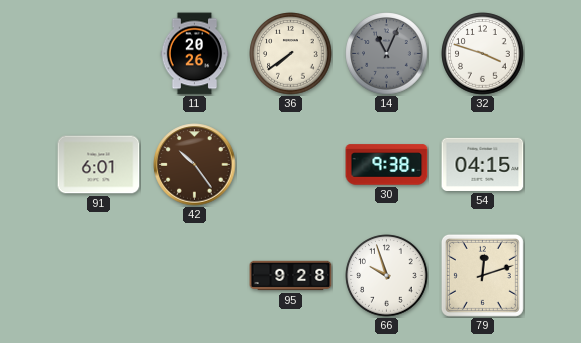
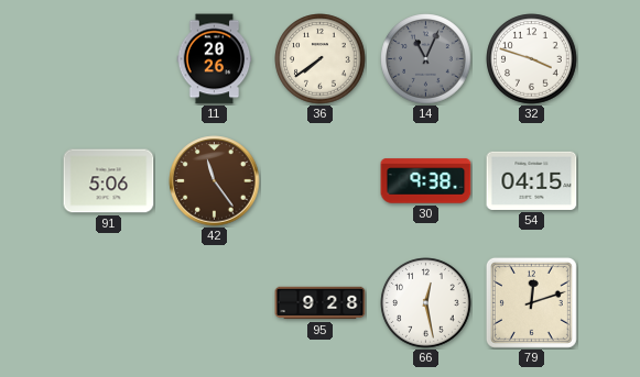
91: 6:01 -> 5:06 (109, 181)
42: 10:24 -> 11:24 (215, 181)
66: 9:57 -> 12:28 (426, 303)
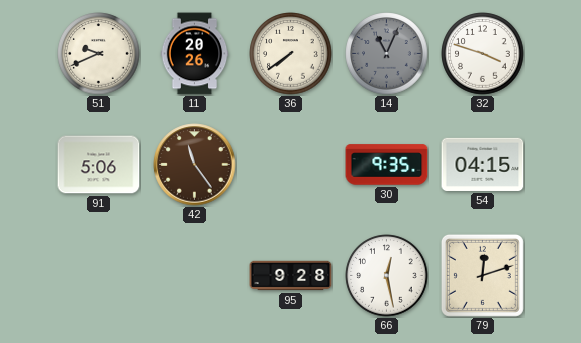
51: none -> 9:41 (99, 54)
30: 9:38 -> 9:35 (387, 165)
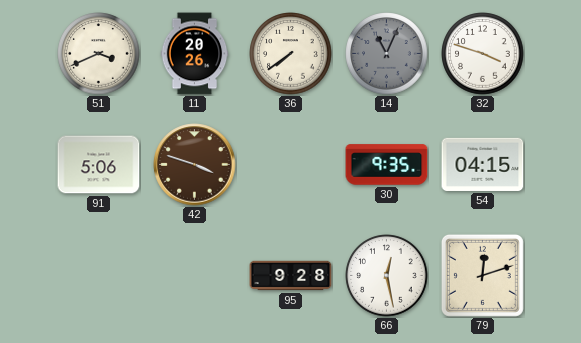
51: 9:41 -> 3:41 (99, 54)
42: 11:24 -> 3:48 (195, 165)
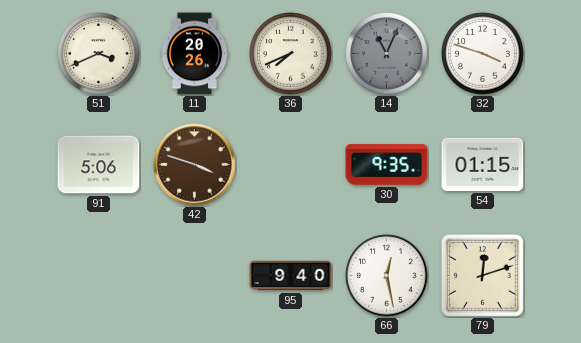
36: 7:39 -> 7:41 (291, 54)
54: 04:15 -> 01:15 (483, 164)
95: 9:28 -> 9:40 (291, 276)
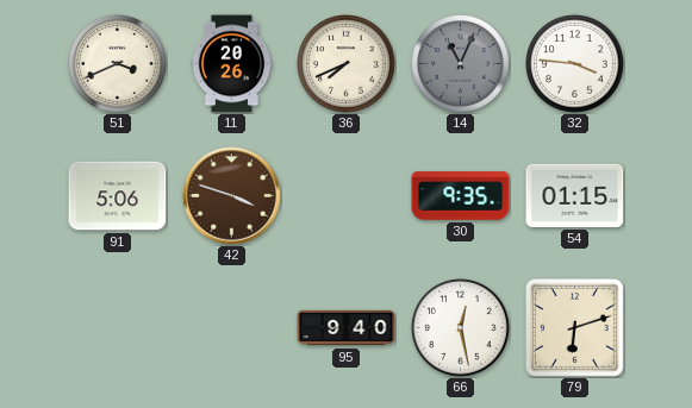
32: 3:48 -> 3:46 (575, 64)
79: 12:12 -> 6:12 (574, 327)
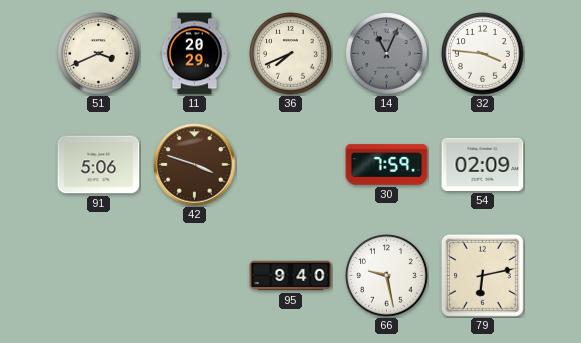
11: 20:26 -> 20:29 (195, 54)
30: 9:35 -> 7:59 (387, 165)
54: 01:15 -> 02:09 (483, 164)
66: 12:28 -> 9:28 (387, 276)
79: 6:12 -> 6:13 (482, 275)
